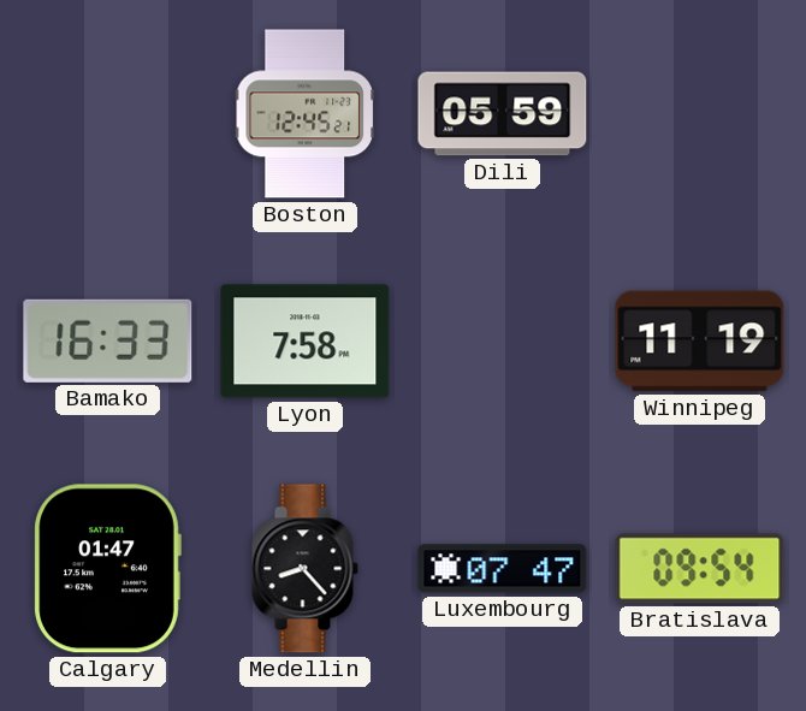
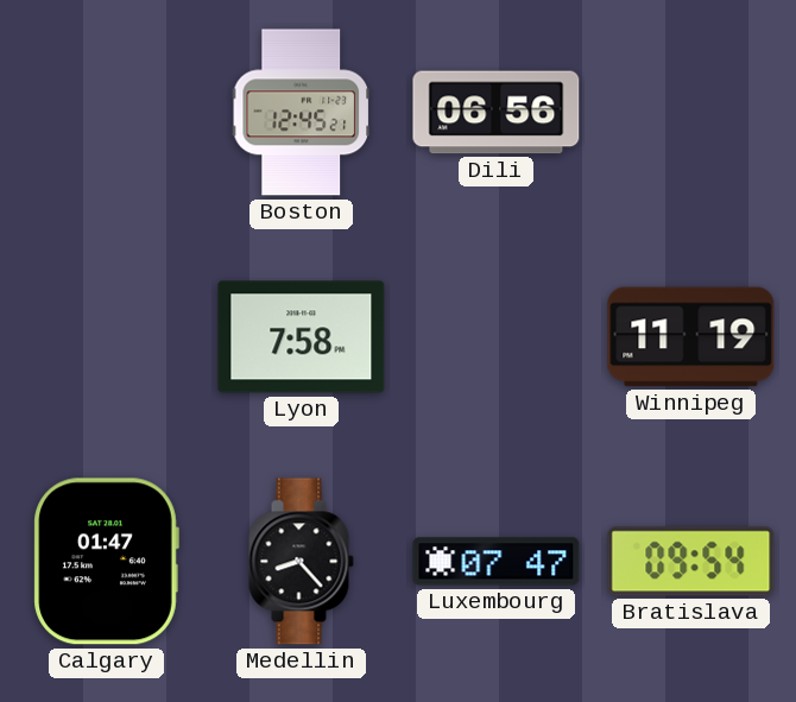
Dili: 05:59 -> 06:56 (497, 113)
Bamako: 16:33 -> none (108, 340)
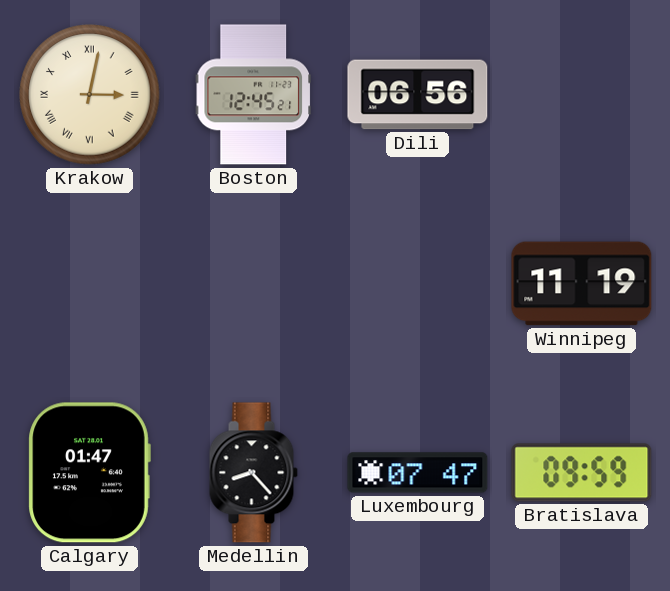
Krakow: none -> 3:02 (90, 95)
Lyon: 7:58 -> none (302, 337)
Bratislava: 09:54 -> 09:59 (582, 473)
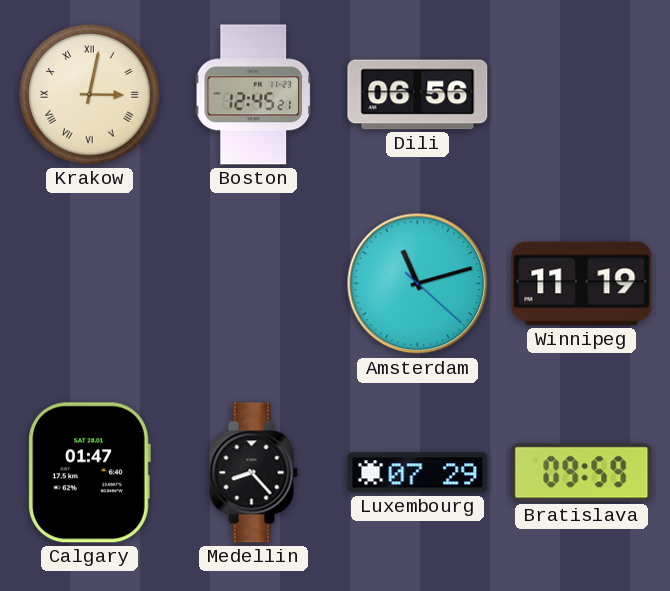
Amsterdam: none -> 11:12 (418, 284)
Luxembourg: 07:47 -> 07:29 (418, 473)
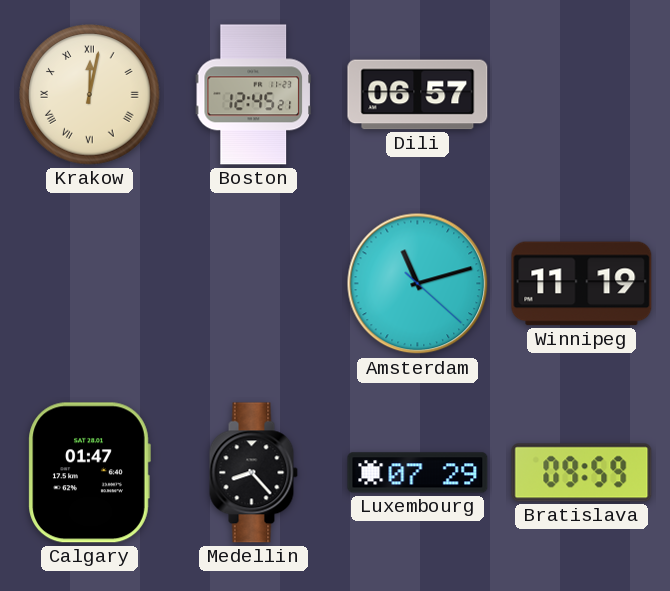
Krakow: 3:02 -> 12:02 (90, 95)
Dili: 06:56 -> 06:57 (418, 95)
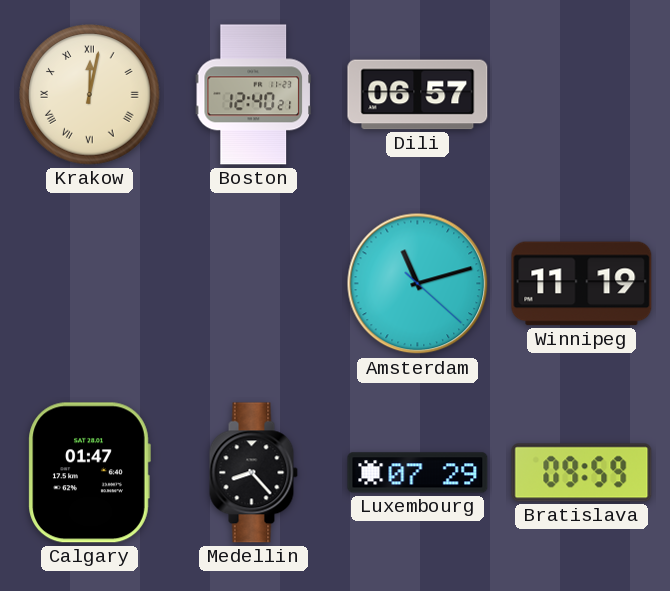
Boston: 12:45 -> 12:40 (253, 95)
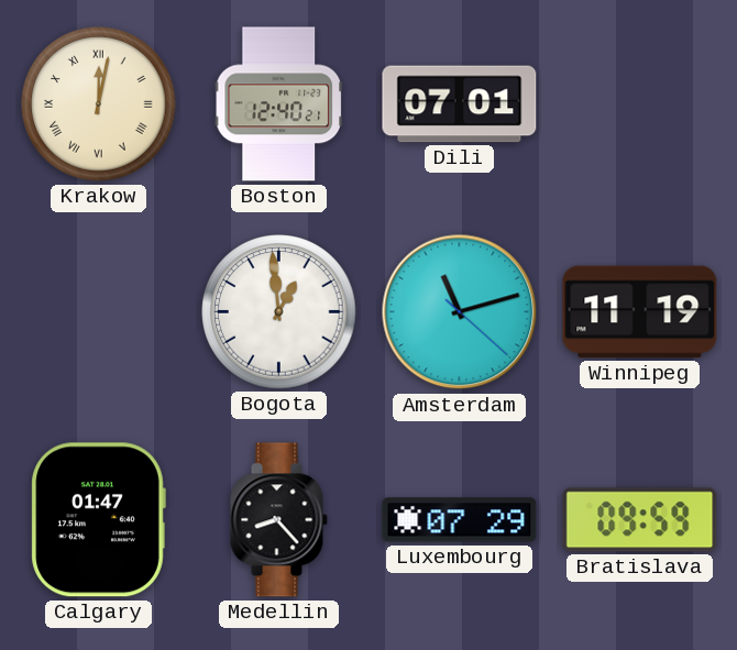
Dili: 06:57 -> 07:01 (460, 104)
Bogota: none -> 12:59 (279, 312)
